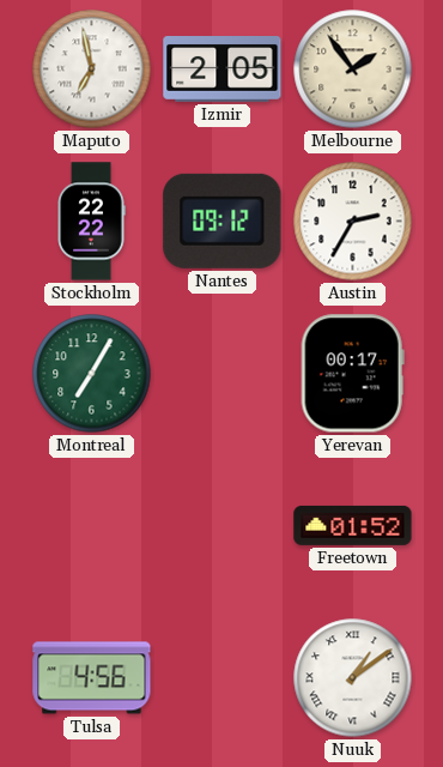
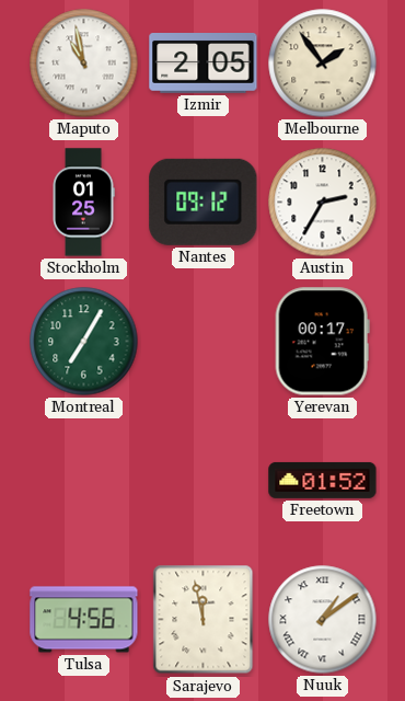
Maputo: 6:58 -> 10:58 (84, 64)
Stockholm: 22:22 -> 01:25 (83, 203)
Sarajevo: none -> 11:58 (204, 620)
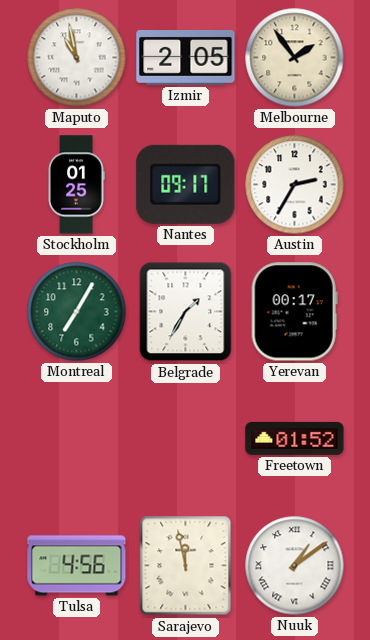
Nantes: 09:12 -> 09:17 (186, 184)
Belgrade: none -> 1:35 (186, 312)
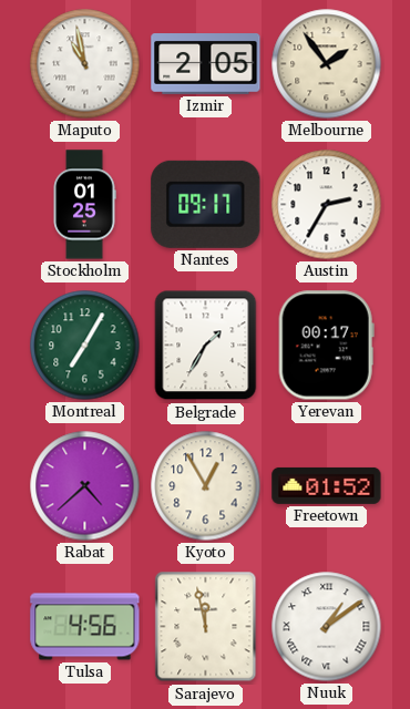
Rabat: none -> 4:38 (85, 486)
Kyoto: none -> 12:55 (206, 486)
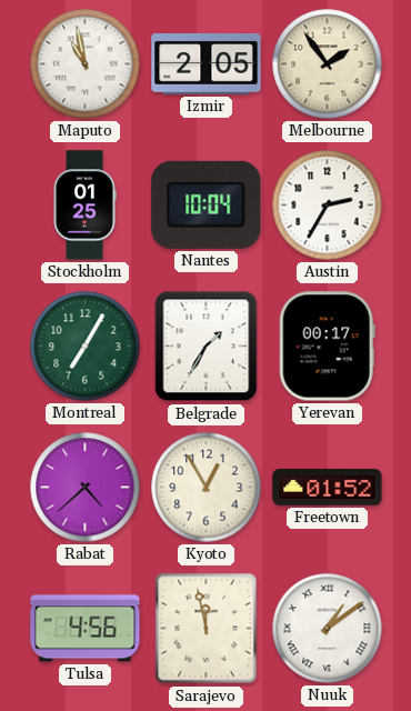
Nantes: 09:17 -> 10:04 (207, 204)
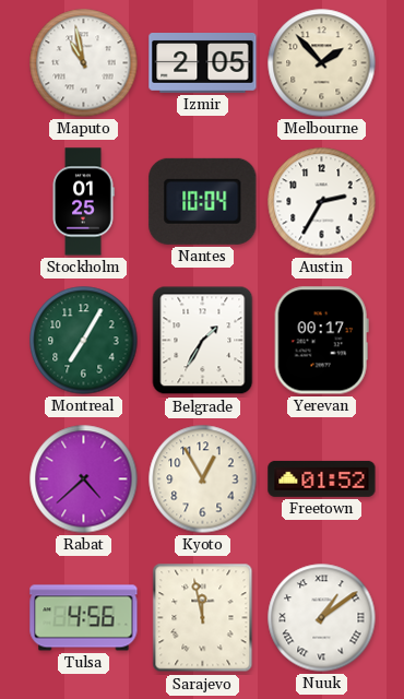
Melbourne: 1:54 -> 1:53 (322, 63)
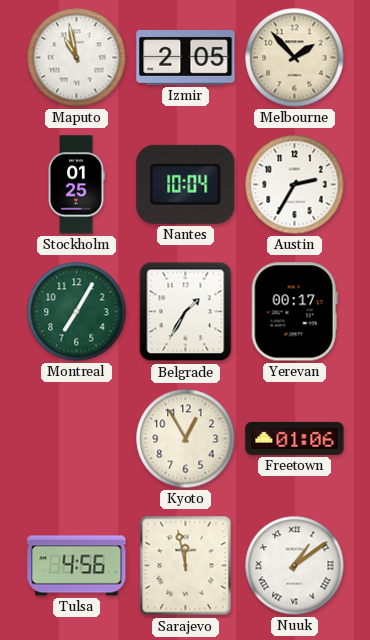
Rabat: 4:38 -> none (84, 479)
Freetown: 01:52 -> 01:06 (295, 438)
